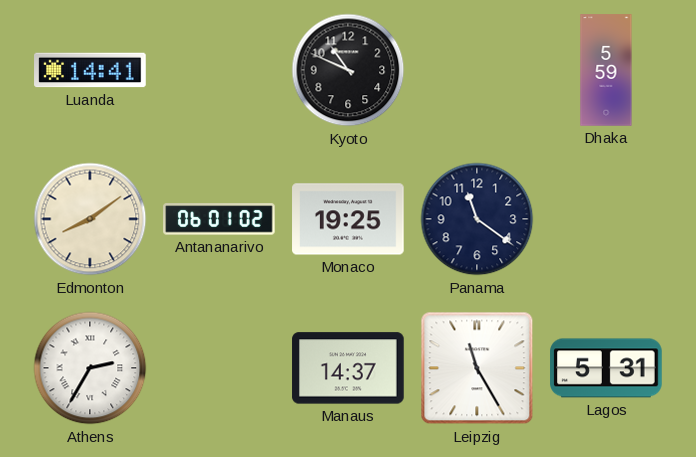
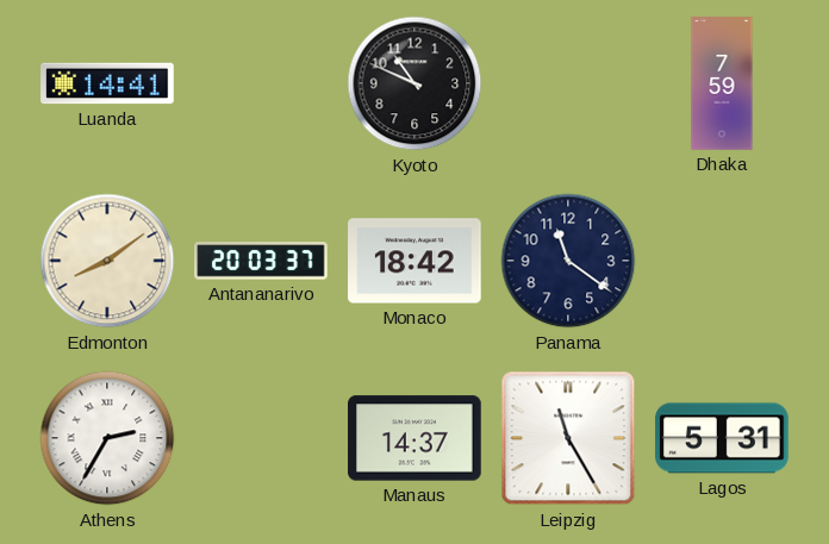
Dhaka: 5:59 -> 7:59 (722, 83)
Antananarivo: 06:01 -> 20:03 (261, 261)
Monaco: 19:25 -> 18:42 (414, 261)
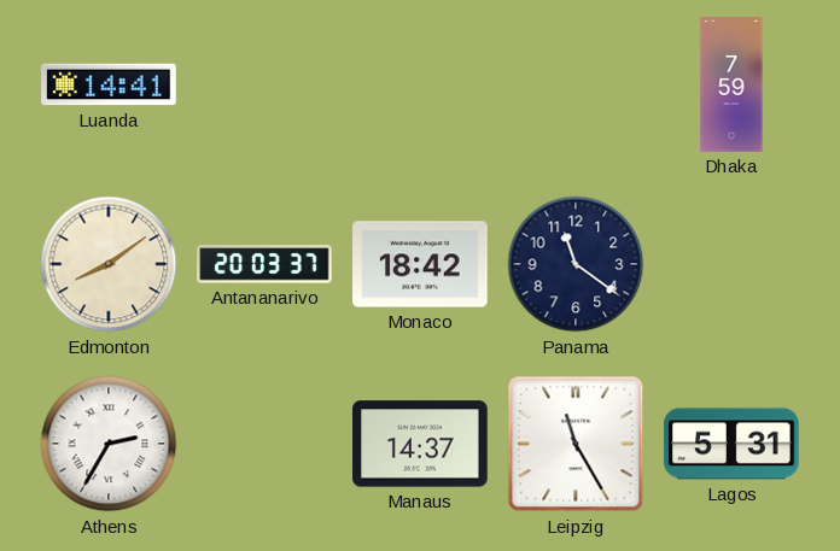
Kyoto: 10:49 -> none (414, 83)
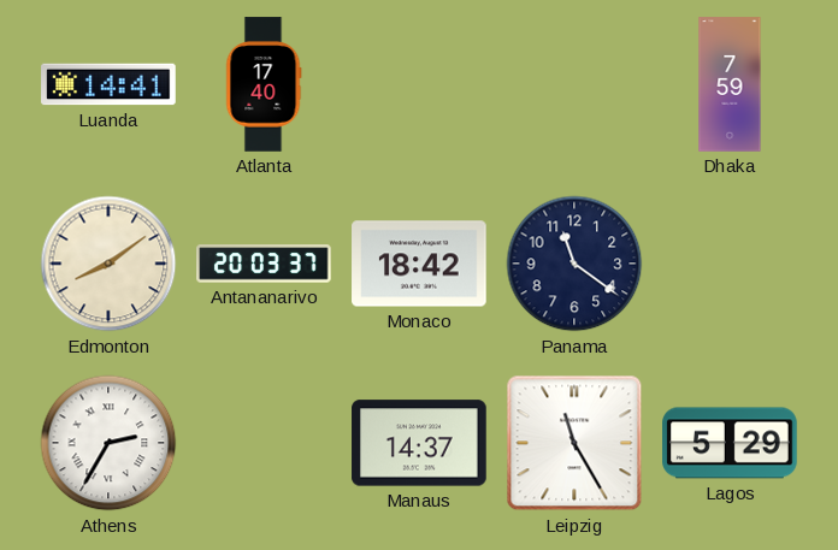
Atlanta: none -> 17:40 (264, 84)
Lagos: 5:31 -> 5:29 (730, 443)
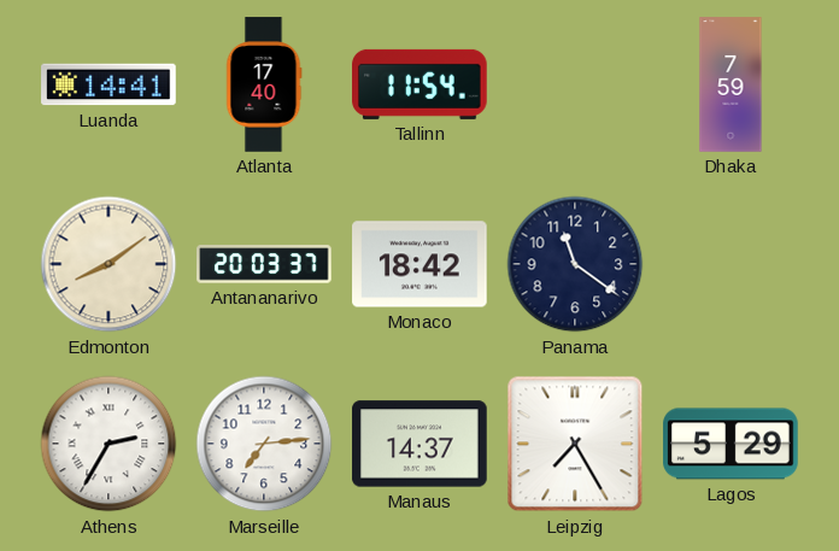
Tallinn: none -> 11:54 (419, 84)
Marseille: none -> 7:14 (264, 444)
Leipzig: 11:25 -> 7:25 (575, 444)
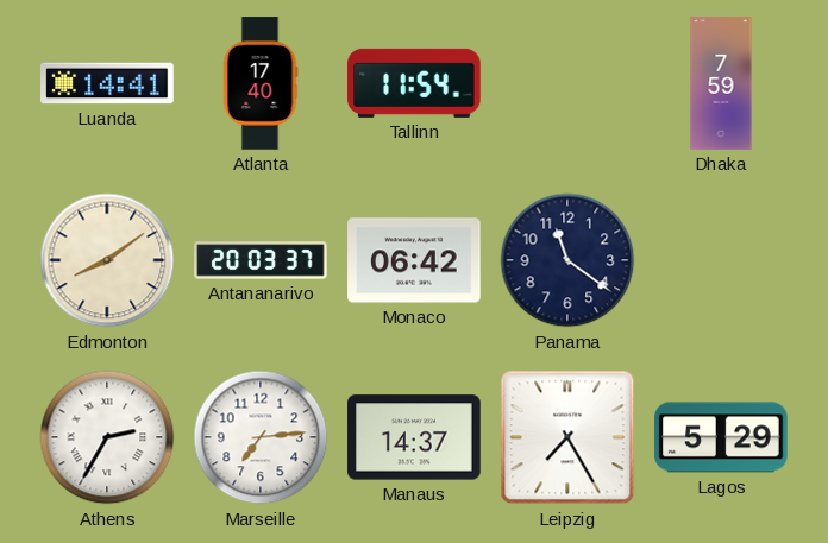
Monaco: 18:42 -> 06:42 (414, 260)
